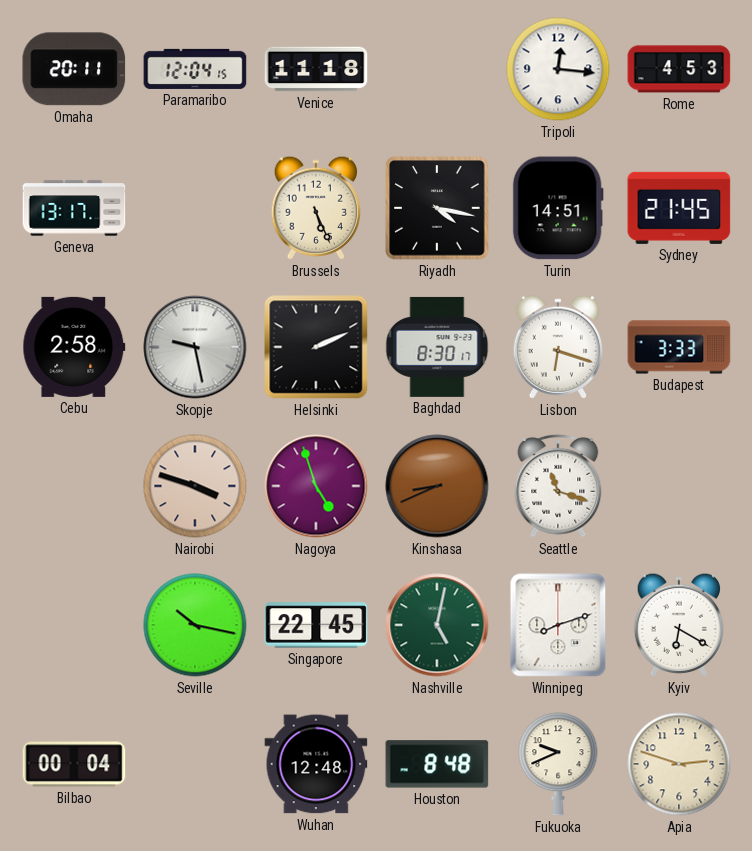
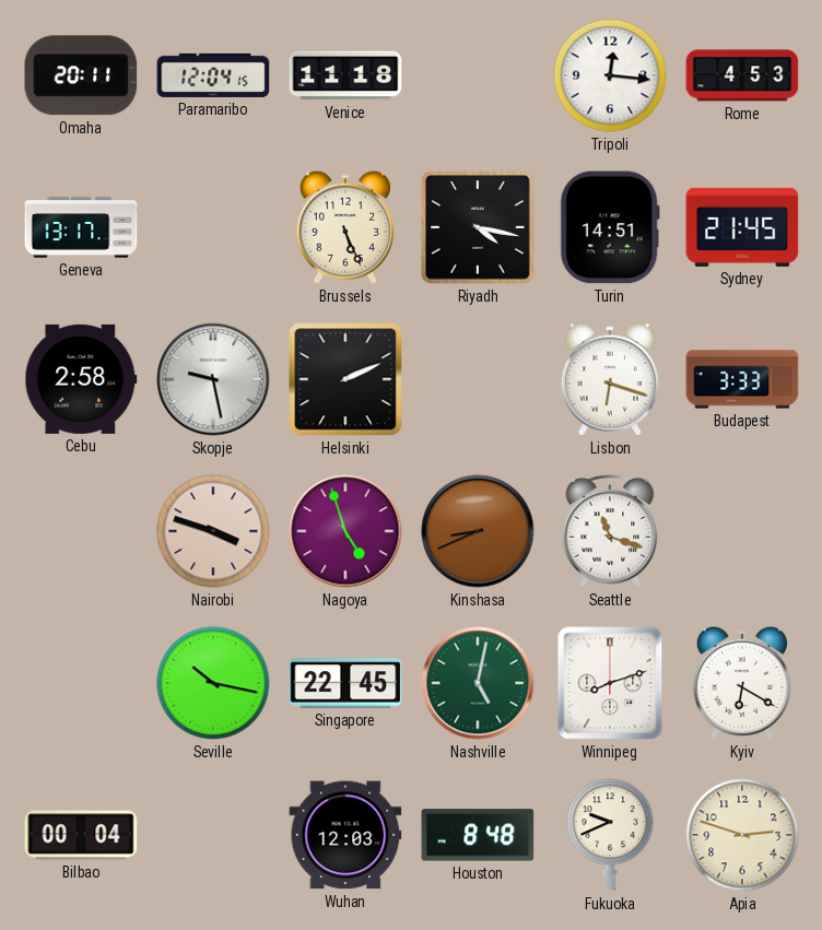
Baghdad: 8:30 -> none (437, 347)
Wuhan: 12:48 -> 12:03 (345, 835)
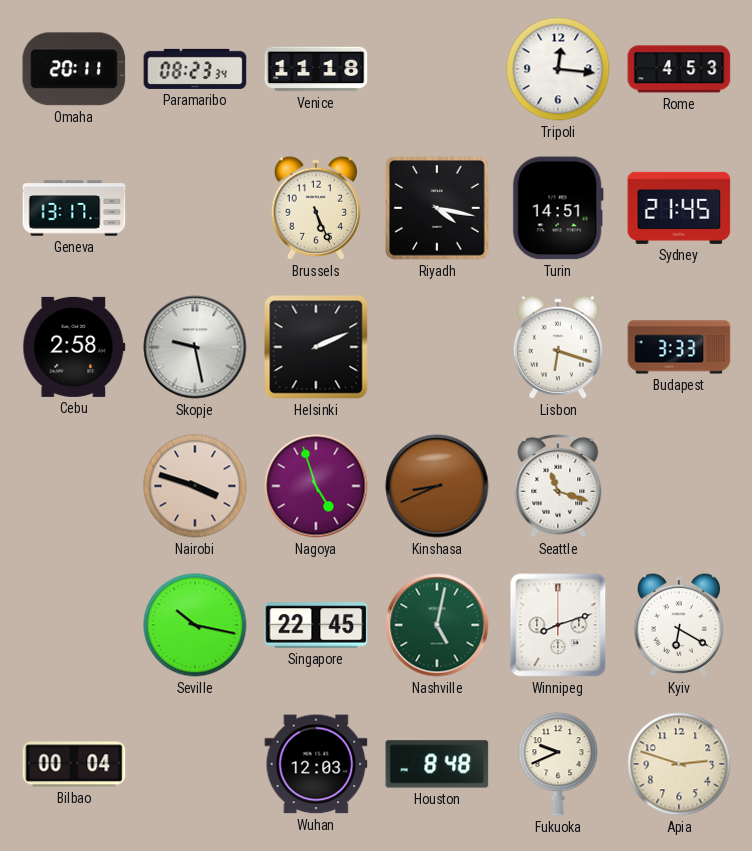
Paramaribo: 12:04 -> 08:23 (195, 69)
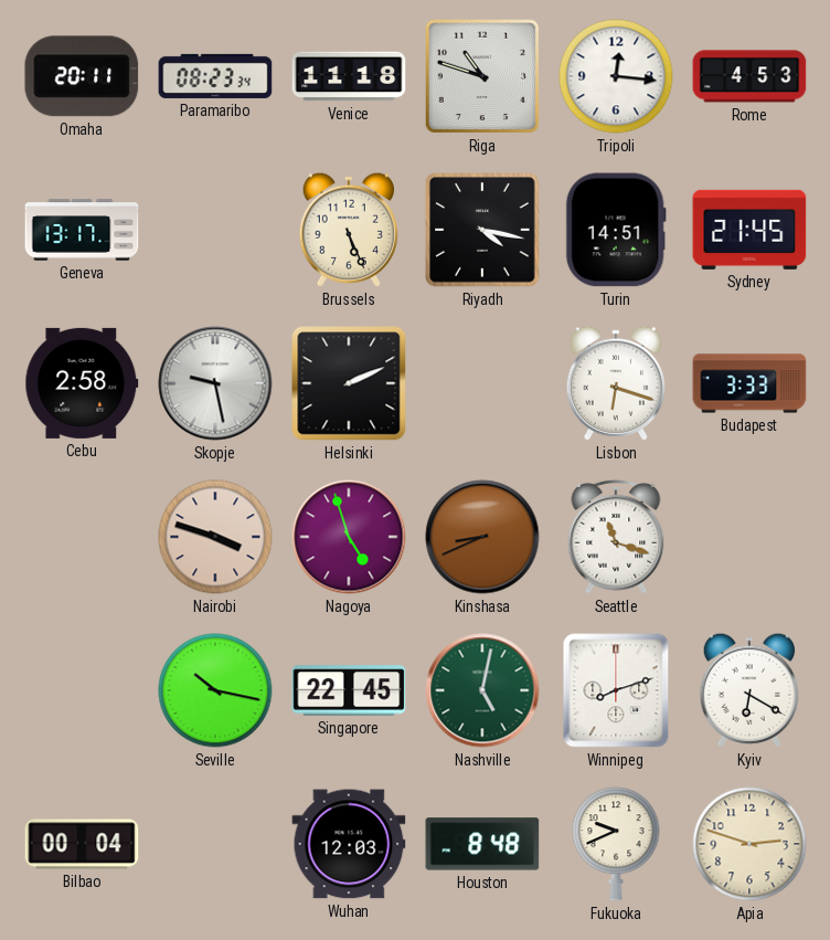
Riga: none -> 10:48 (482, 76)
